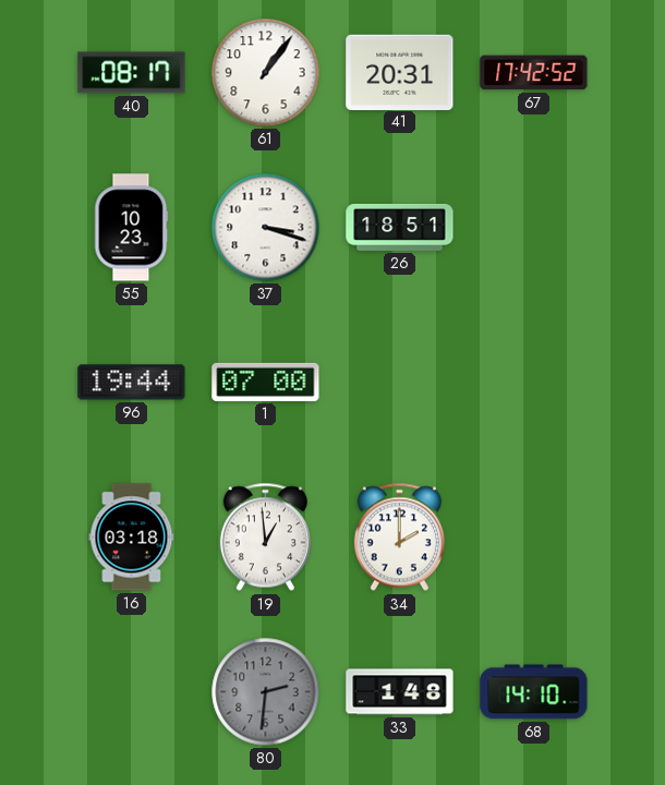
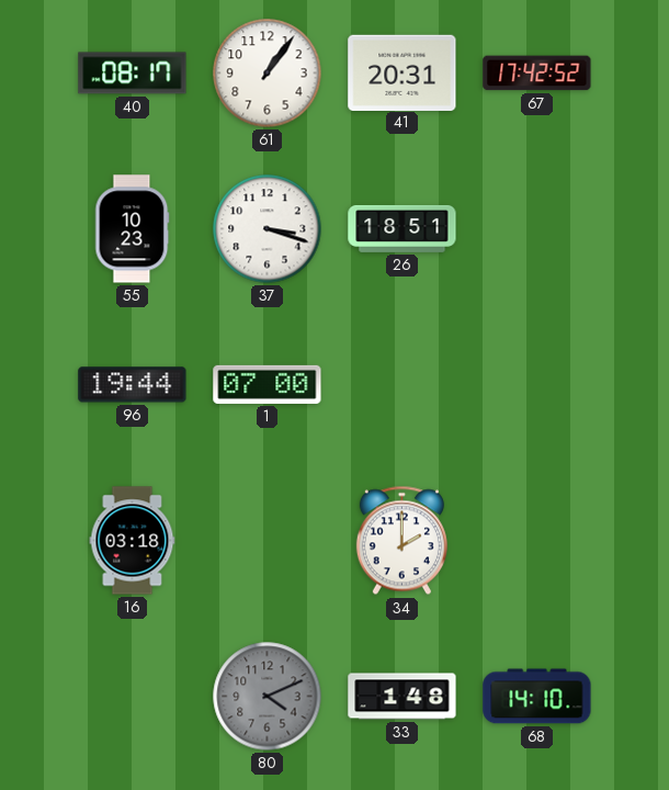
19: 12:59 -> none (265, 538)
80: 2:31 -> 4:11 (268, 697)
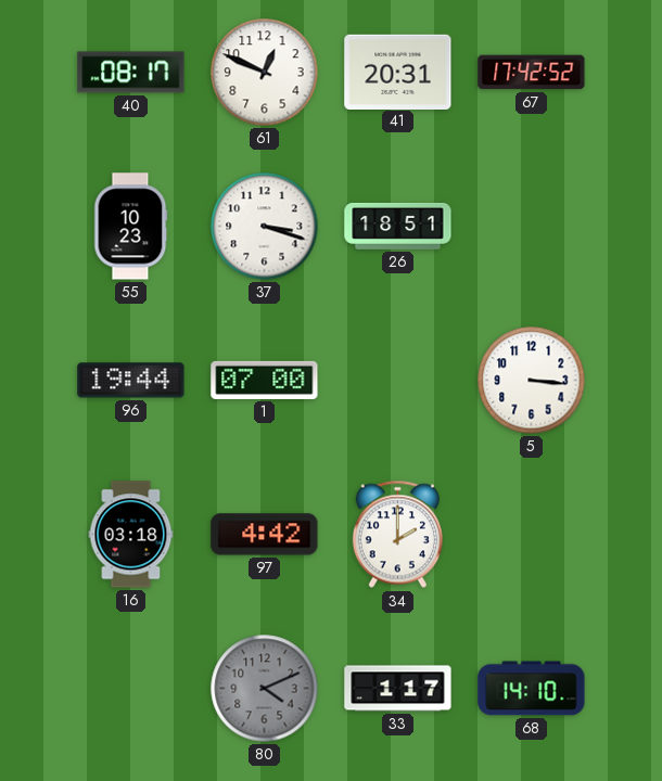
61: 1:06 -> 12:49 (265, 73)
5: none -> 3:16 (532, 381)
97: none -> 4:42 (265, 535)
33: 1:48 -> 1:17 (398, 689)
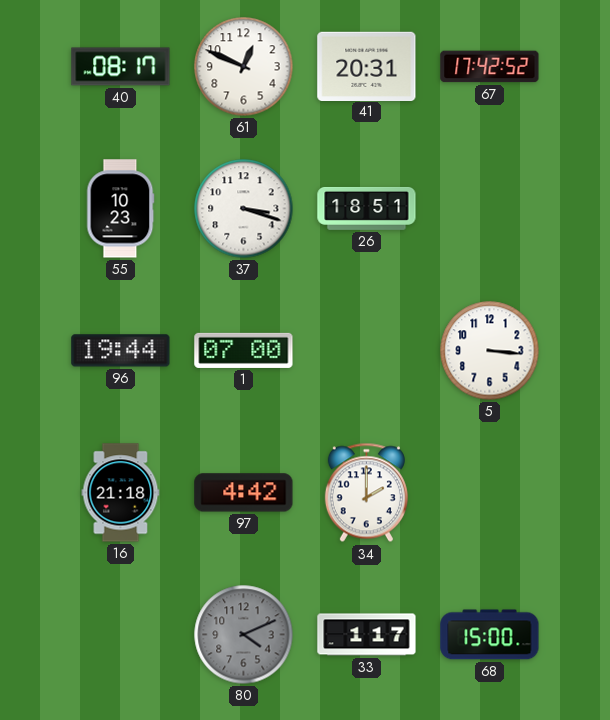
16: 03:18 -> 21:18 (121, 493)
68: 14:10 -> 15:00 (490, 635)
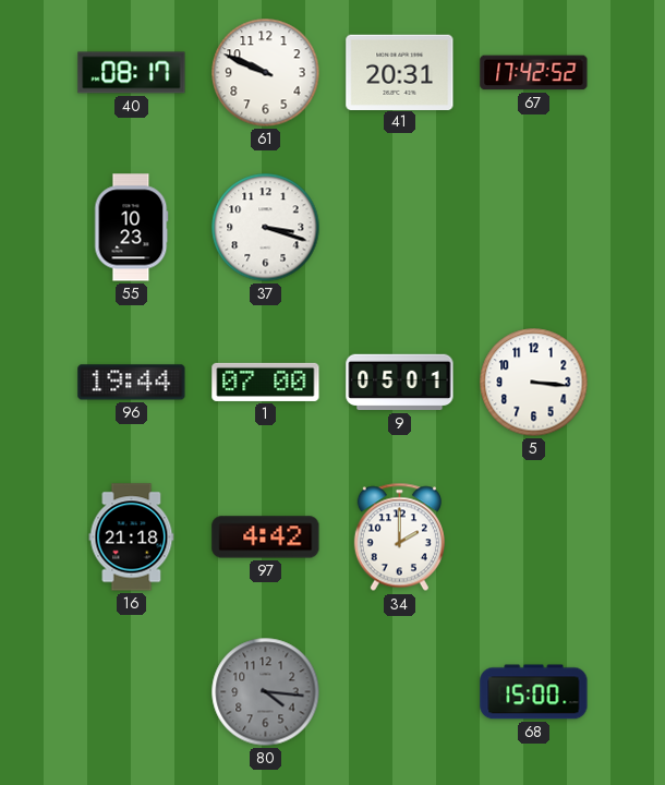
61: 12:49 -> 9:49 (266, 73)
26: 18:51 -> none (367, 208)
9: none -> 05:01 (400, 383)
80: 4:11 -> 4:16 (266, 692)
33: 1:17 -> none (367, 635)
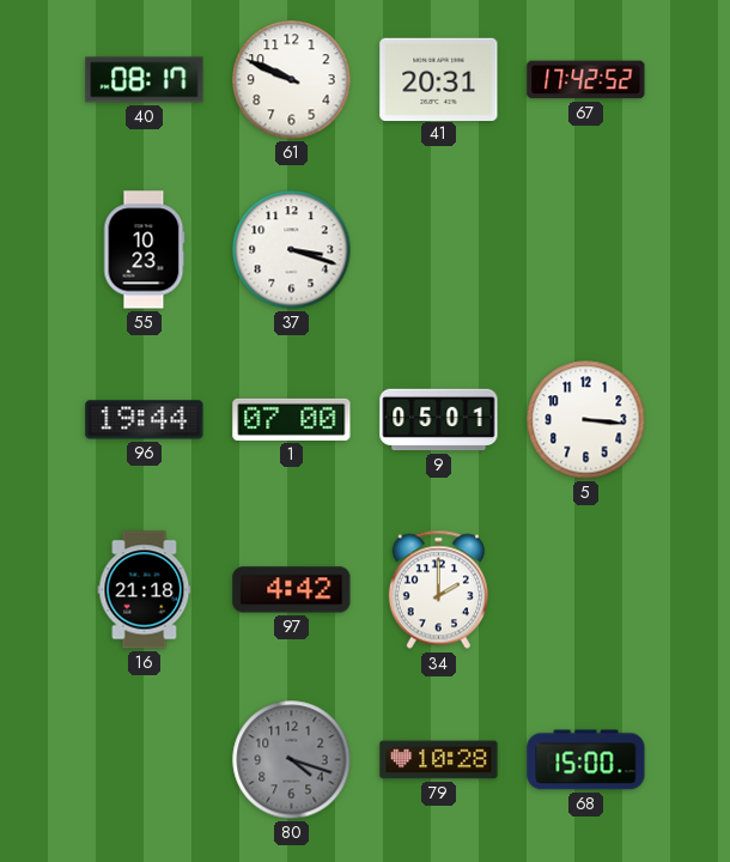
80: 4:16 -> 4:18 (292, 760)
79: none -> 10:28 (439, 760)
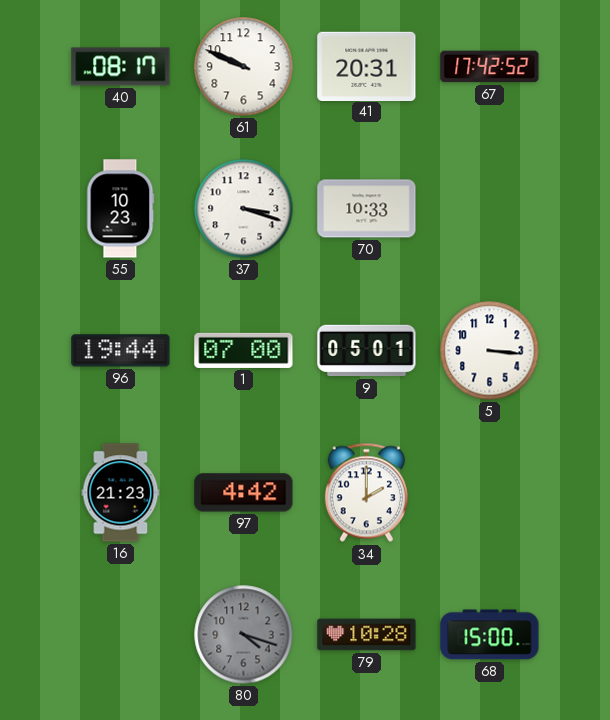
70: none -> 10:33 (367, 209)
16: 21:18 -> 21:23 (121, 493)
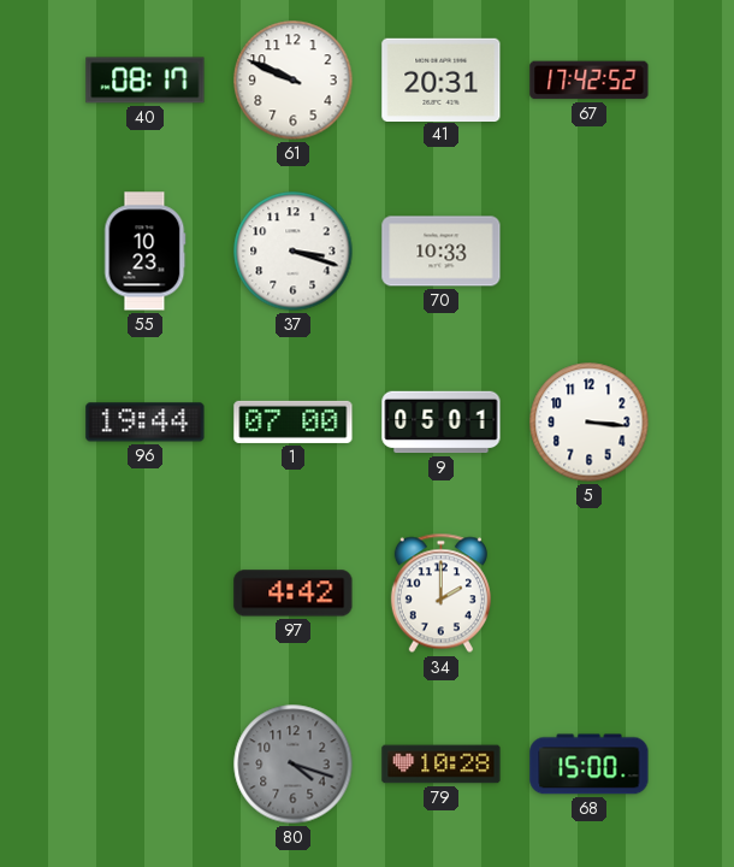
16: 21:23 -> none (121, 493)
